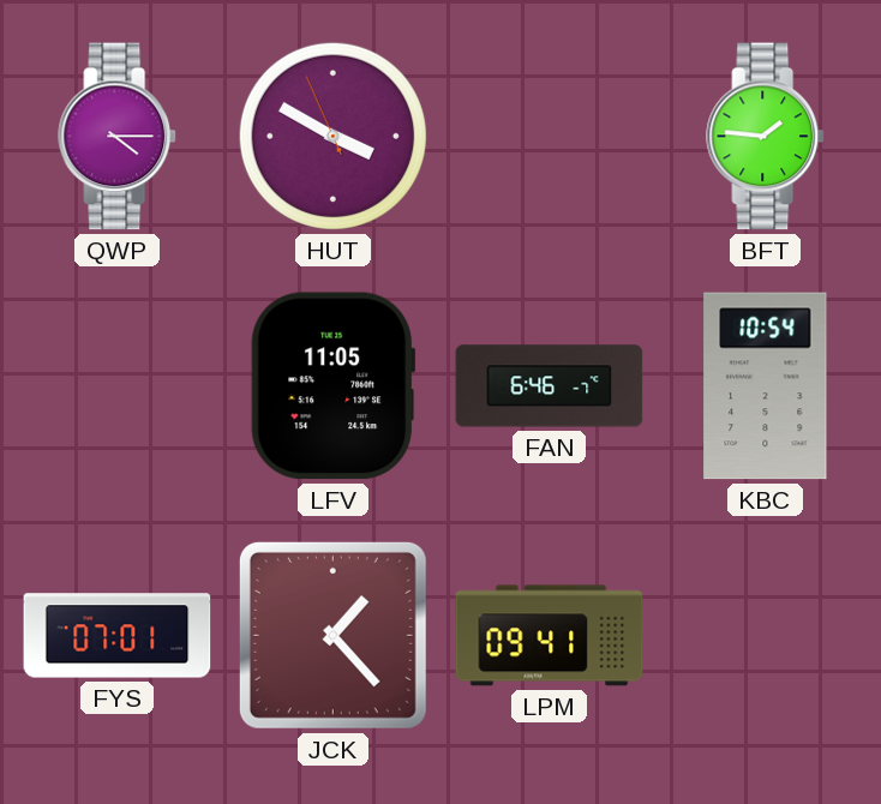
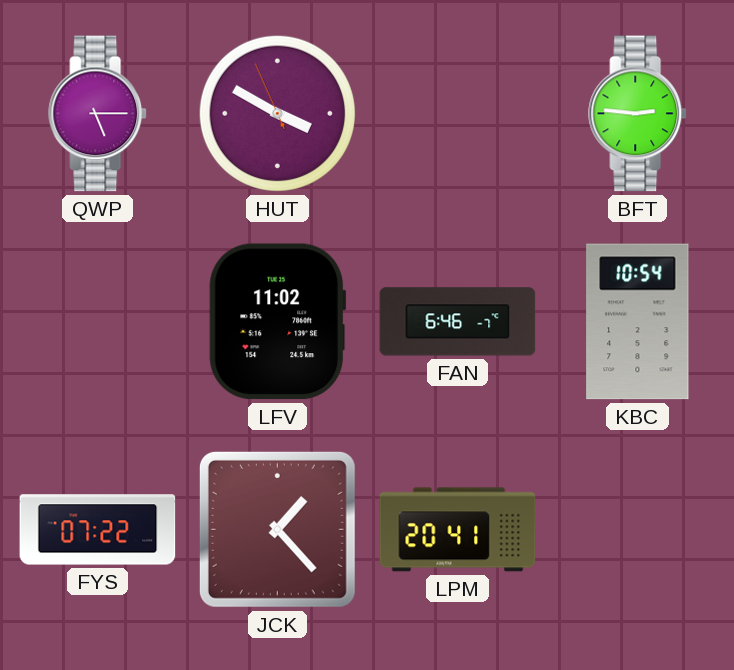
QWP: 4:15 -> 5:15 (98, 114)
BFT: 1:46 -> 2:46 (638, 114)
LFV: 11:05 -> 11:02 (278, 322)
FYS: 07:01 -> 07:22 (98, 530)
LPM: 09:41 -> 20:41 (458, 530)
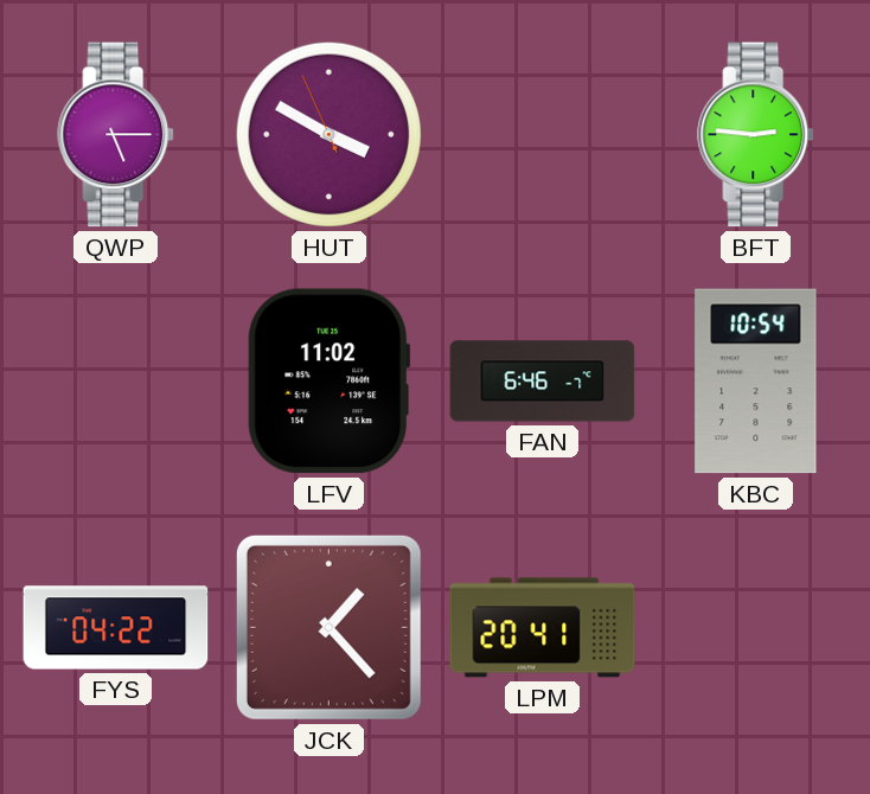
FYS: 07:22 -> 04:22 (116, 628)
